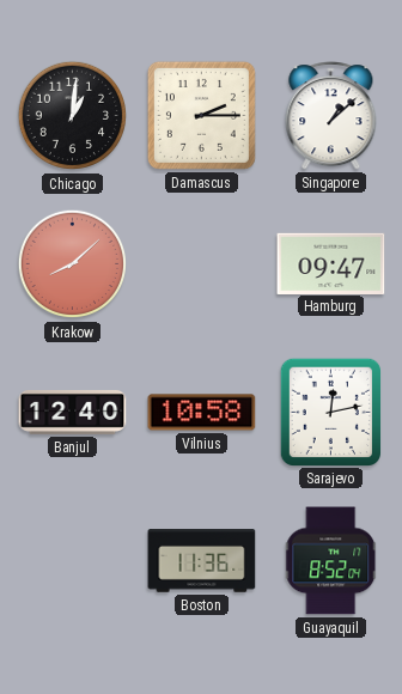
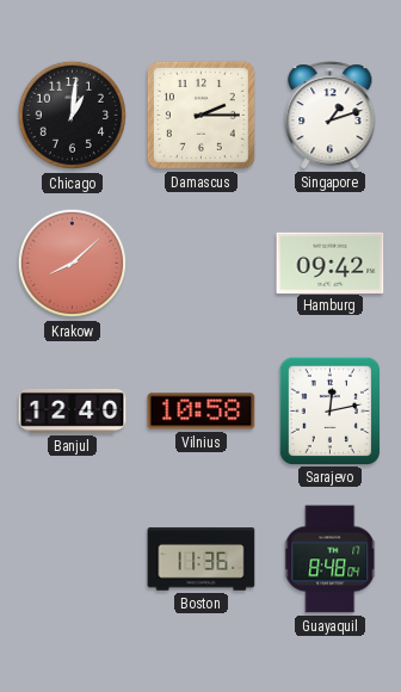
Singapore: 1:08 -> 1:12 (331, 116)
Hamburg: 09:47 -> 09:42 (331, 262)
Guayaquil: 8:52 -> 8:48 (331, 560)
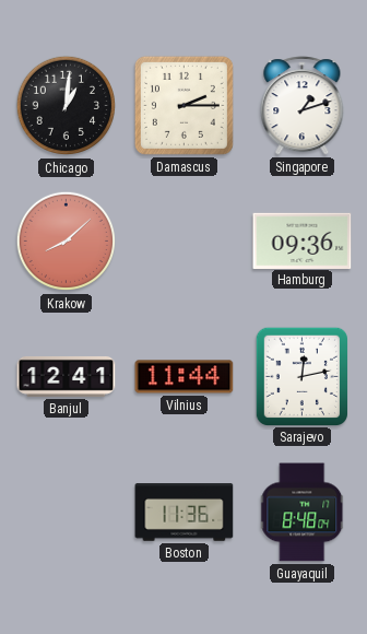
Hamburg: 09:42 -> 09:36 (303, 240)
Banjul: 12:40 -> 12:41 (67, 376)
Vilnius: 10:58 -> 11:44 (185, 377)
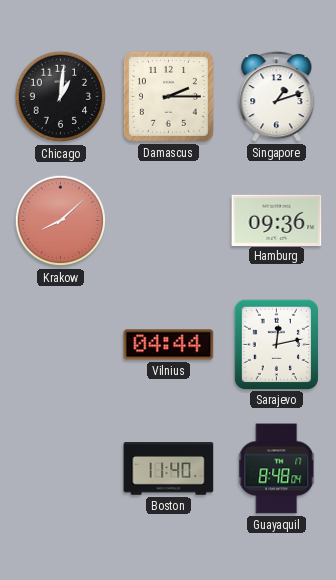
Banjul: 12:41 -> none (67, 376)
Vilnius: 11:44 -> 04:44 (169, 345)
Boston: 11:36 -> 11:40 (169, 469)
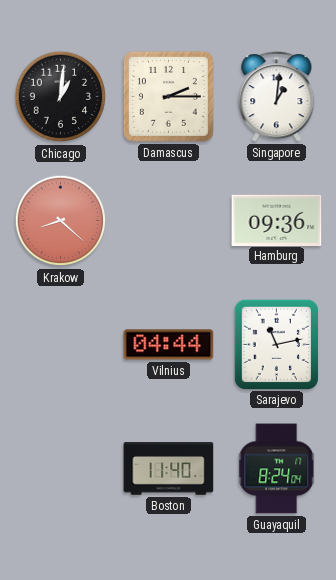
Singapore: 1:12 -> 1:01 (277, 97)
Krakow: 8:08 -> 8:22 (61, 221)
Sarajevo: 12:13 -> 11:13 (276, 344)
Guayaquil: 8:48 -> 8:24 (277, 469)
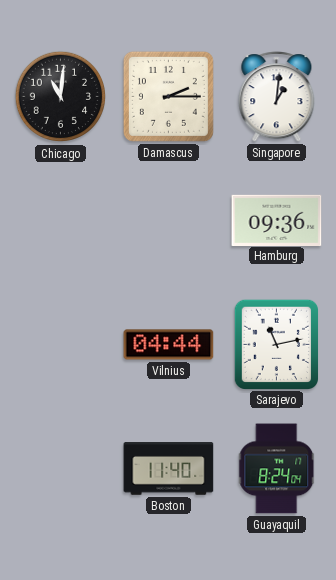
Chicago: 1:01 -> 11:01 (61, 97)
Krakow: 8:22 -> none (61, 221)
